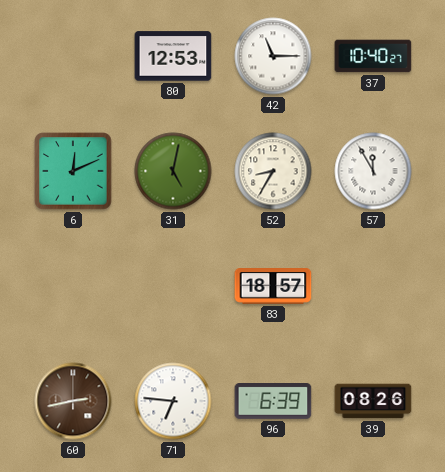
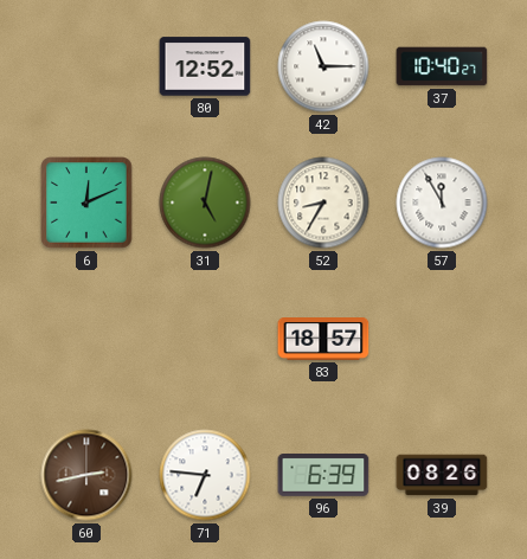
80: 12:53 -> 12:52 (205, 66)
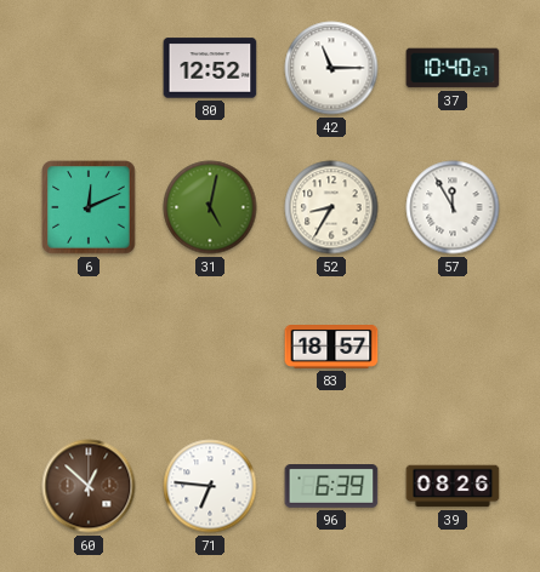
60: 2:43 -> 12:52 (89, 486)
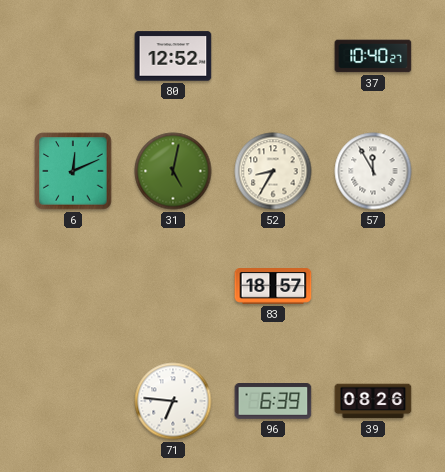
42: 11:15 -> none (331, 68)
60: 12:52 -> none (89, 486)
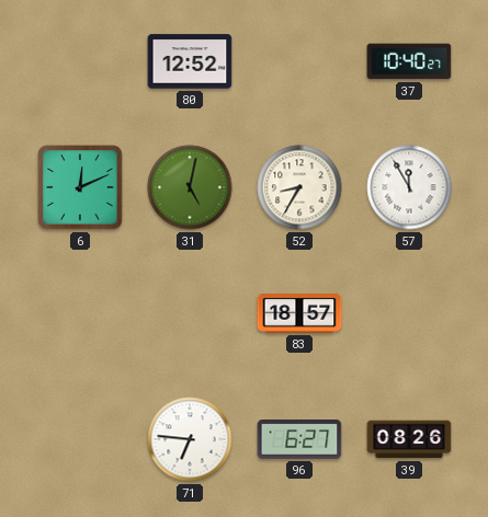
96: 6:39 -> 6:27 (299, 440)
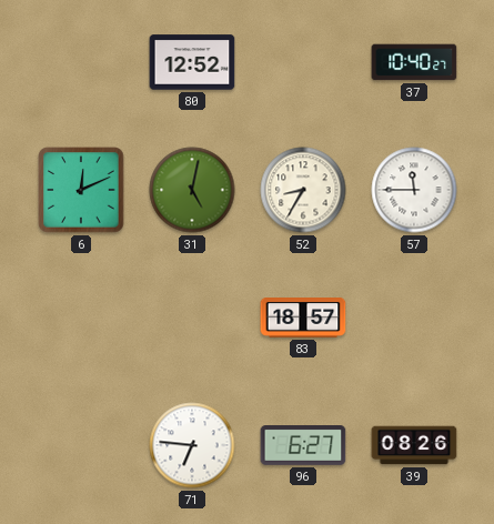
57: 11:55 -> 11:45 (414, 190)
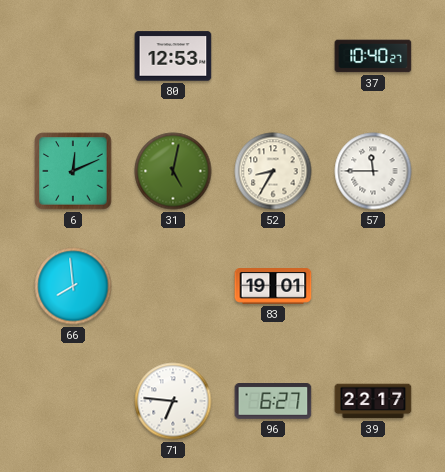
80: 12:52 -> 12:53 (173, 56)
66: none -> 7:59 (73, 286)
83: 18:57 -> 19:01 (273, 287)
39: 08:26 -> 22:17 (373, 401)
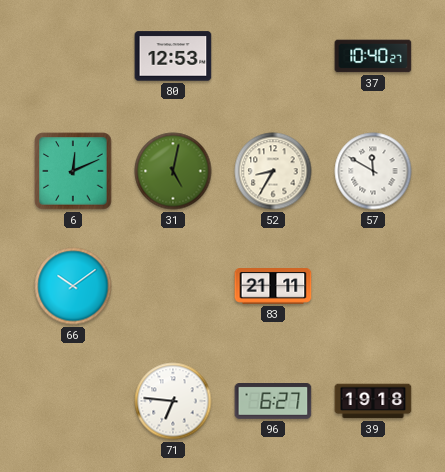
57: 11:45 -> 11:50 (373, 171)
66: 7:59 -> 10:09 (73, 286)
83: 19:01 -> 21:11 (273, 287)
39: 22:17 -> 19:18 (373, 401)
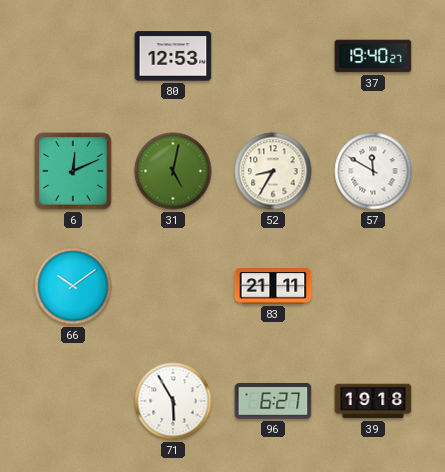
37: 10:40 -> 19:40 (373, 56)
71: 6:46 -> 5:55 (173, 401)
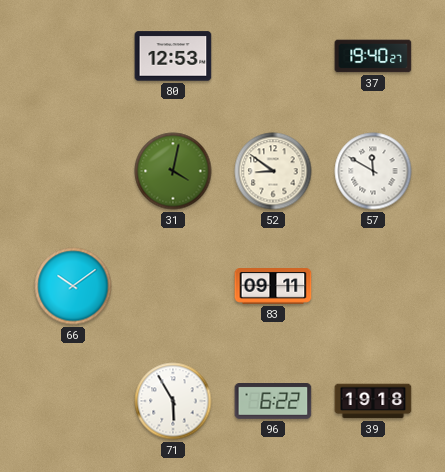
6: 12:11 -> none (73, 171)
31: 5:02 -> 4:02 (173, 171)
52: 8:35 -> 8:51 (273, 171)
83: 21:11 -> 09:11 (273, 287)
96: 6:27 -> 6:22 (273, 402)
